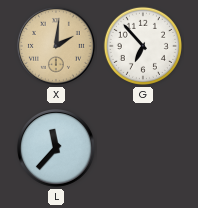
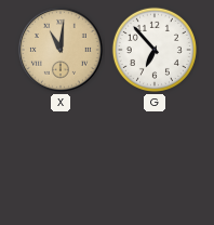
X: 2:01 -> 11:01 (61, 50)
L: 11:37 -> none (56, 148)
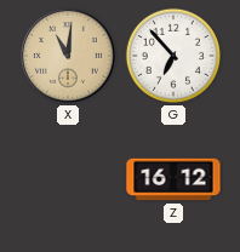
Z: none -> 16:12 (173, 179)
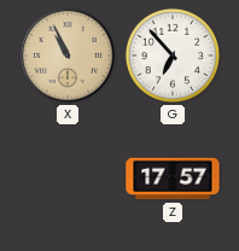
X: 11:01 -> 10:56 (68, 56)
Z: 16:12 -> 17:57 (173, 179)
